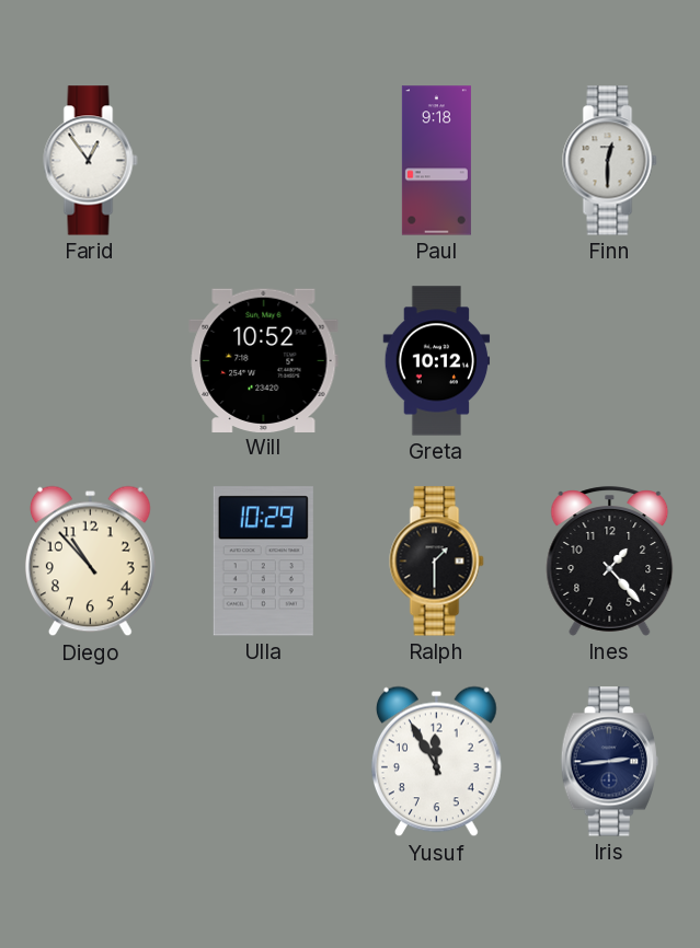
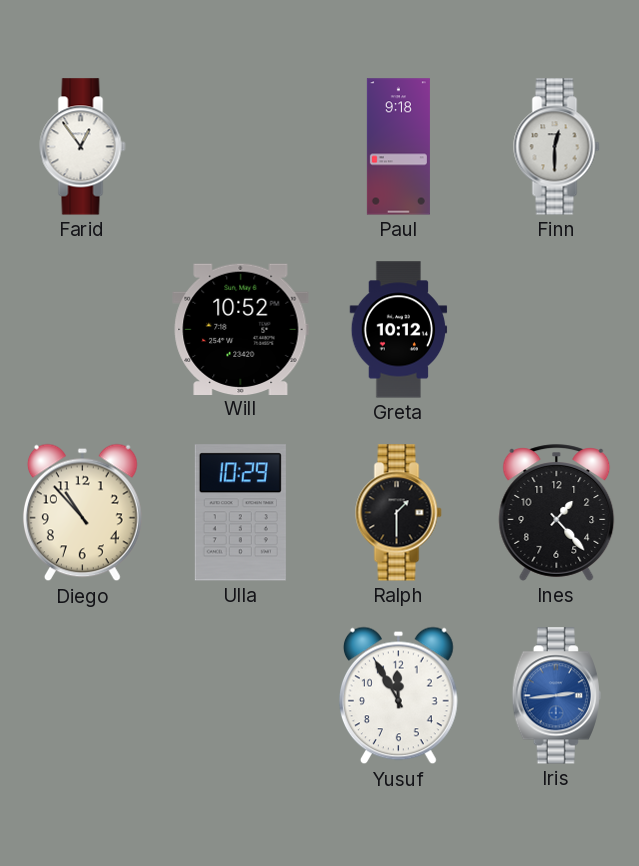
Iris dial: navy -> blue (556, 696)
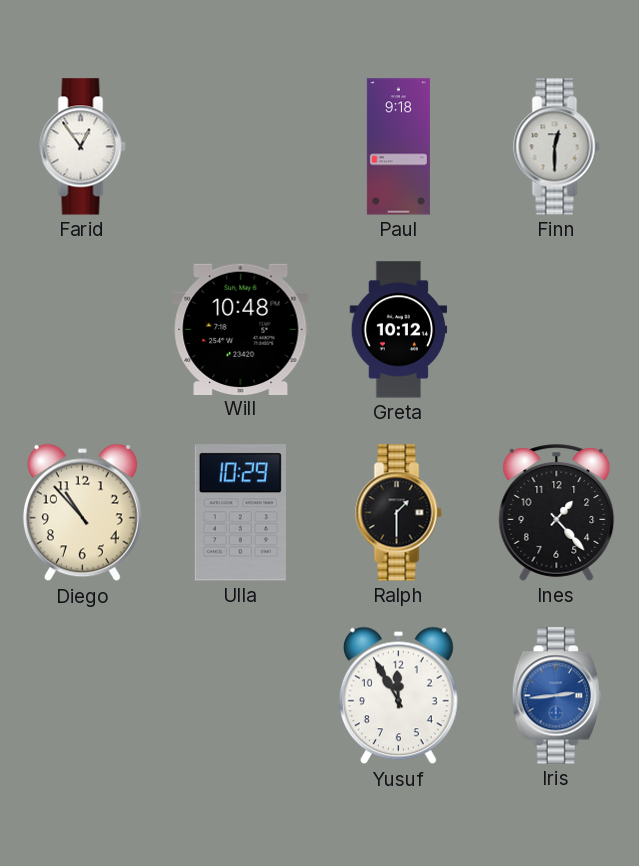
Will: 10:52 -> 10:48 (241, 329)
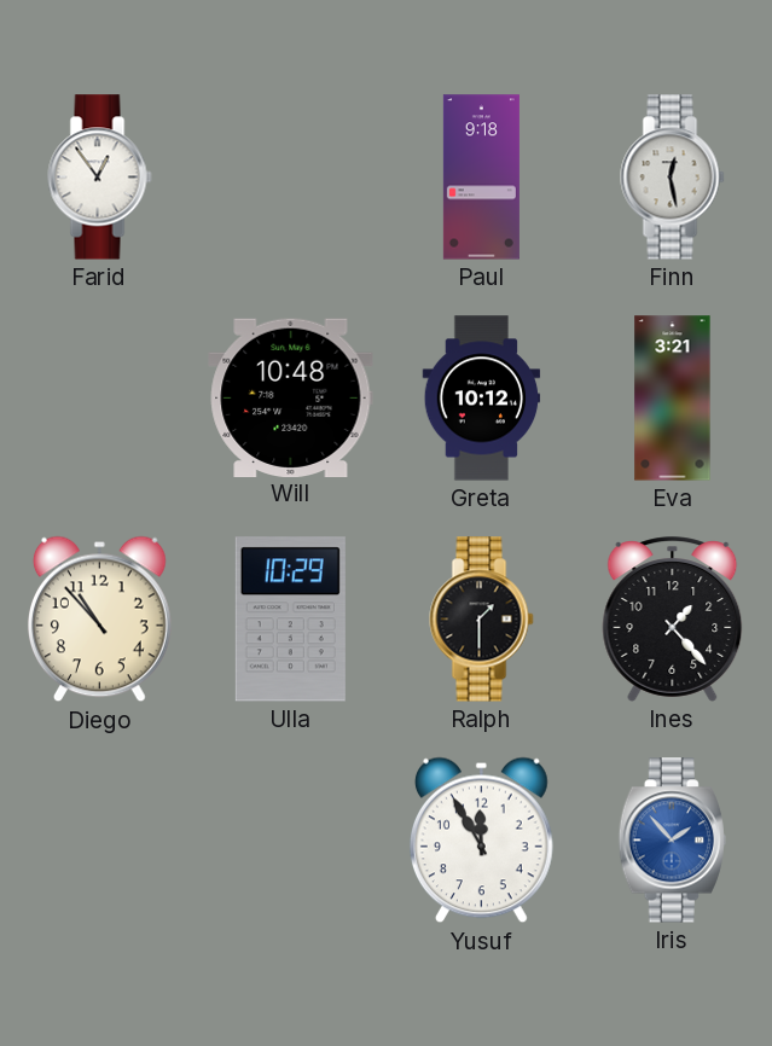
Finn: 12:30 -> 12:28 (673, 178)
Eva: none -> 3:21 (673, 399)
Iris: 2:44 -> 1:53 (672, 841)
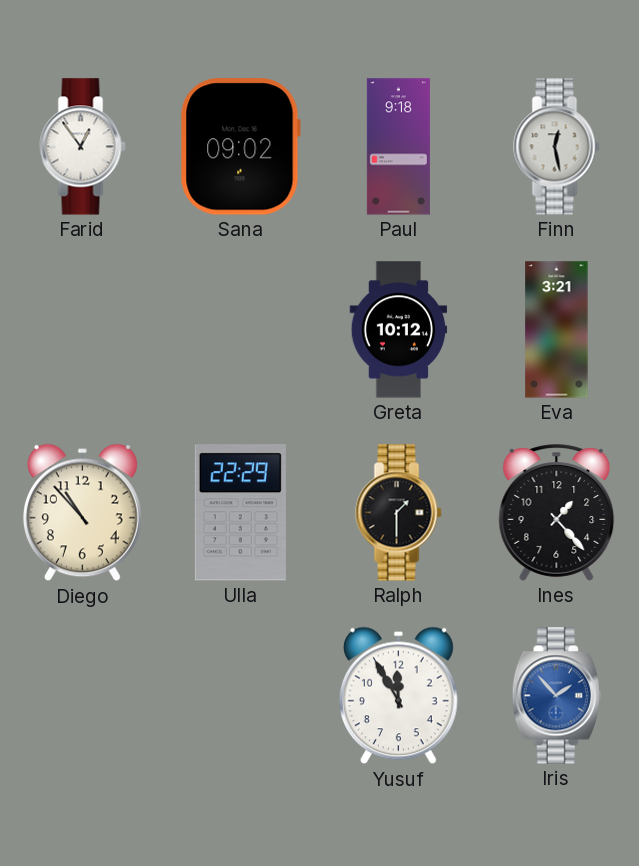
Sana: none -> 09:02 (240, 147)
Will: 10:48 -> none (291, 397)
Ulla: 10:29 -> 22:29 (240, 513)
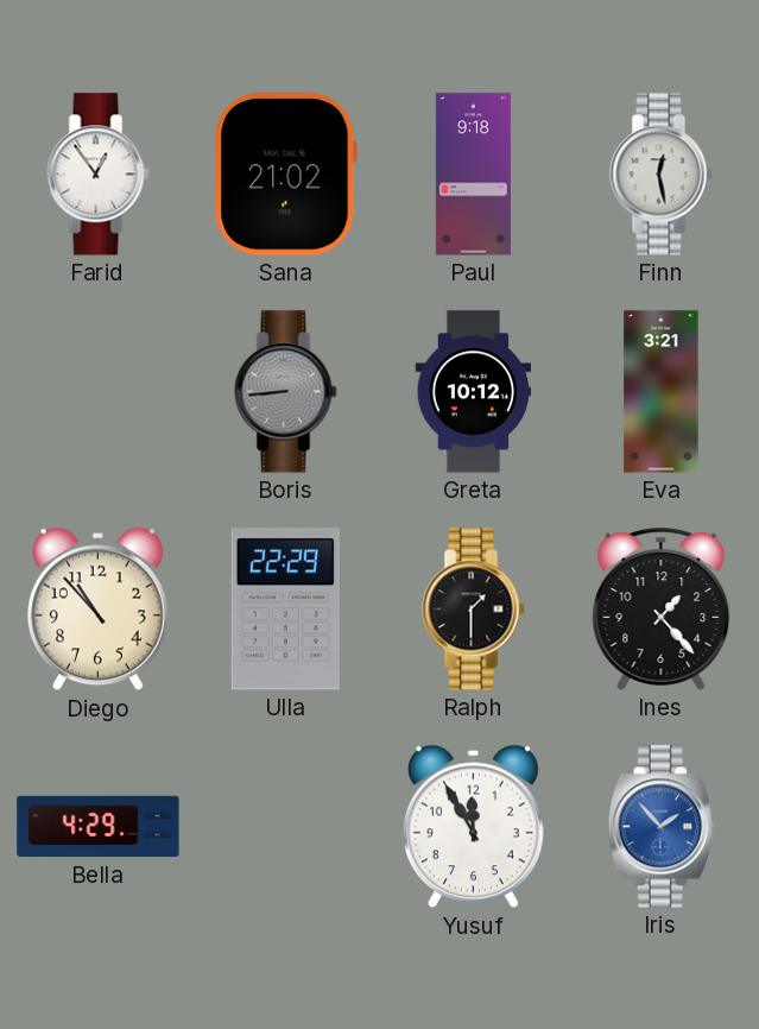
Sana: 09:02 -> 21:02 (285, 175)
Boris: none -> 8:44 (286, 392)
Bella: none -> 4:29 (99, 827)
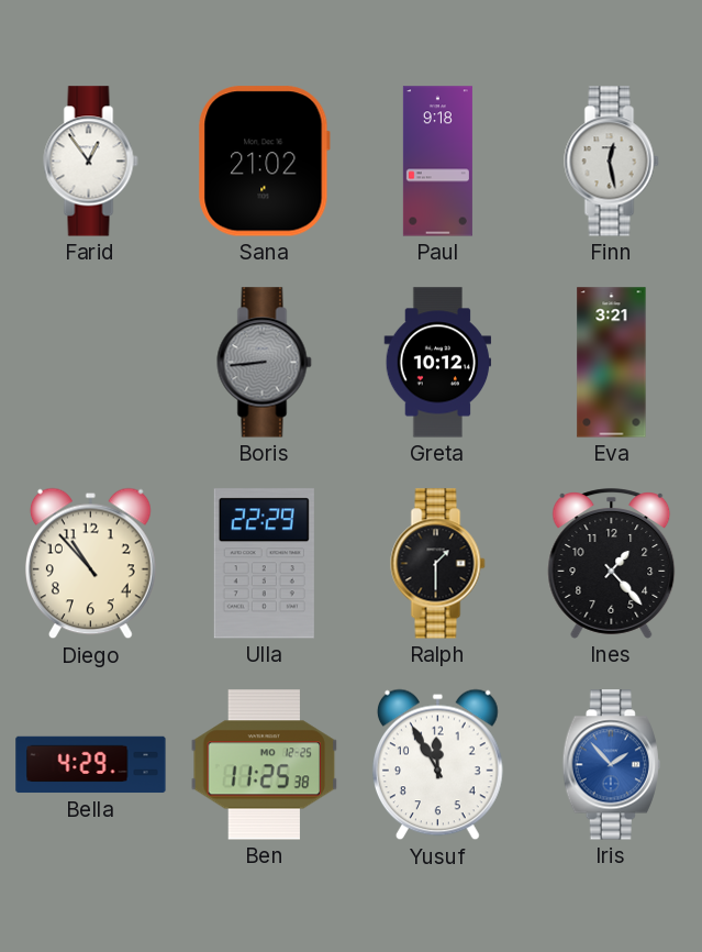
Ben: none -> 11:25 (265, 765)
